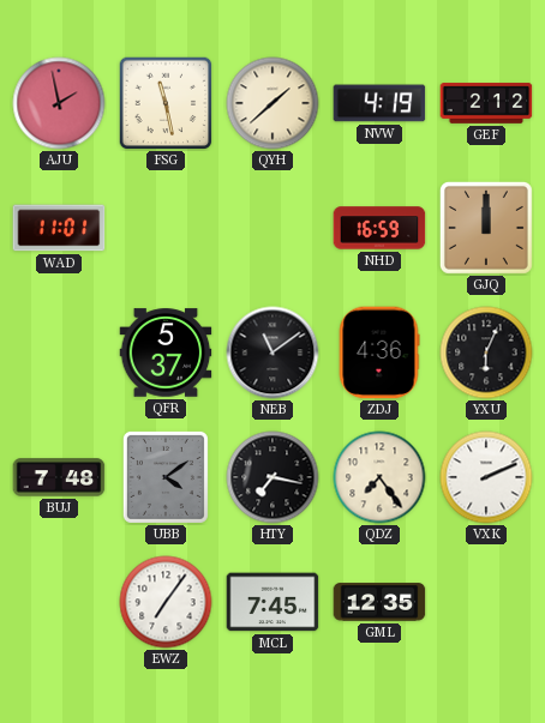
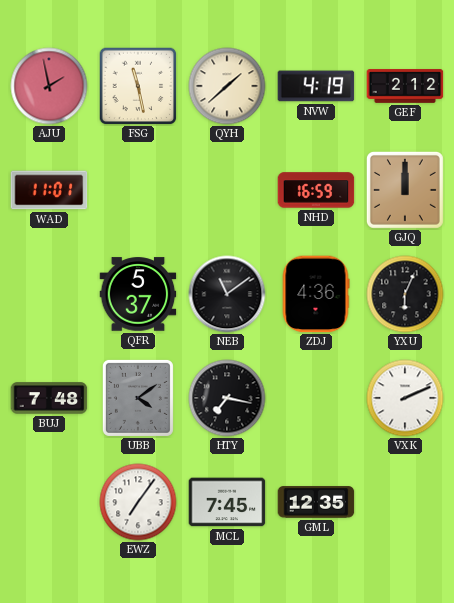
QDZ: 7:24 -> none (379, 477)
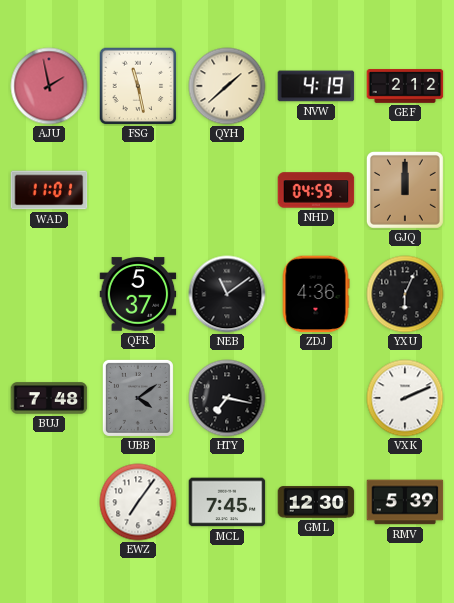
NHD: 16:59 -> 04:59 (316, 190)
GML: 12:35 -> 12:30 (316, 502)
RMV: none -> 5:39 (405, 502)
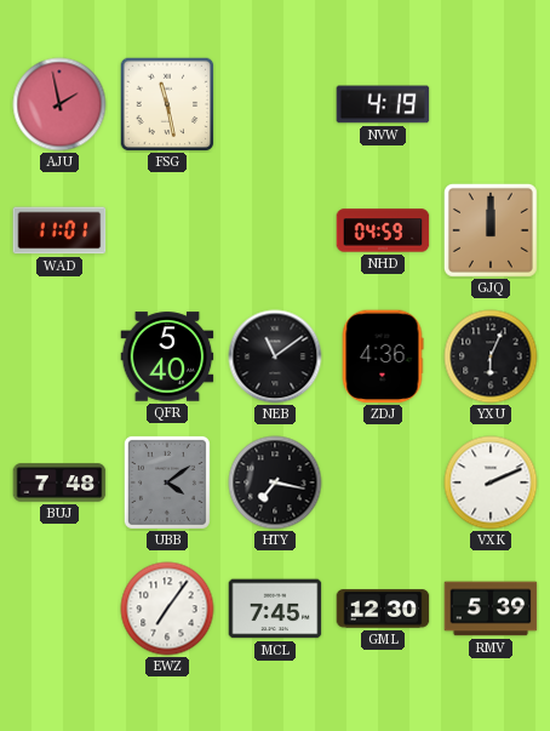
QYH: 1:38 -> none (227, 86)
GEF: 2:12 -> none (405, 86)
QFR: 5:37 -> 5:40 (167, 356)
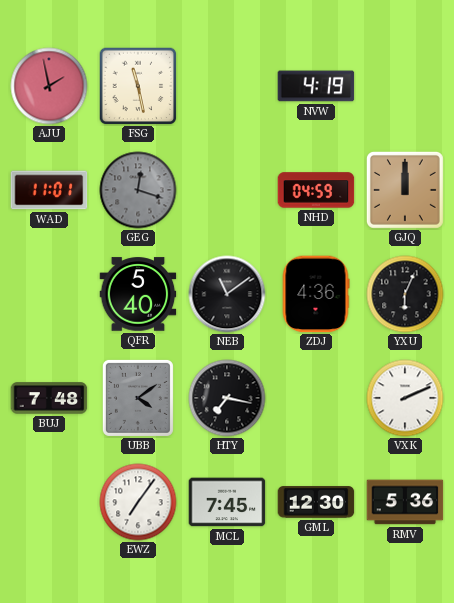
GEG: none -> 12:18 (138, 190)
RMV: 5:39 -> 5:36 (405, 502)
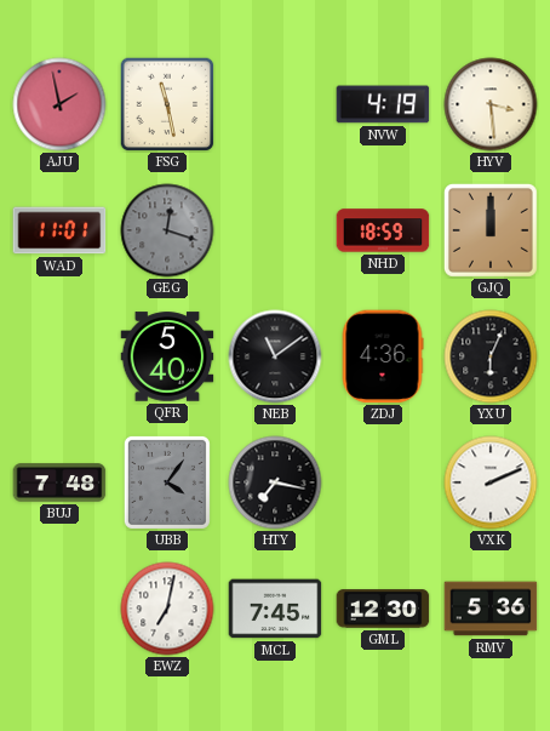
HYV: none -> 3:29 (491, 104)
NHD: 04:59 -> 18:59 (383, 230)
UBB: 4:09 -> 4:06 (167, 482)
EWZ: 7:06 -> 7:02 (167, 609)
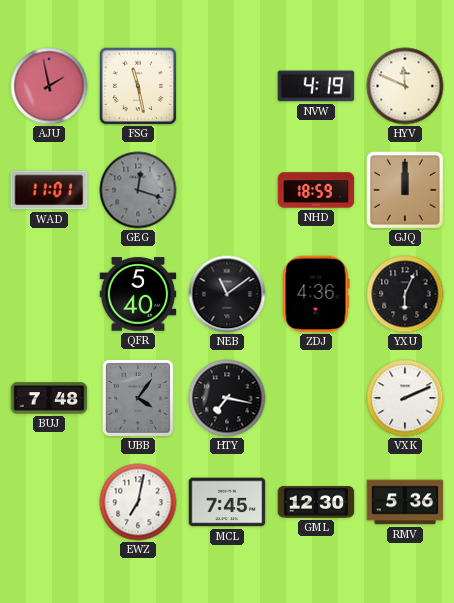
HYV: 3:29 -> 11:49 (405, 86)
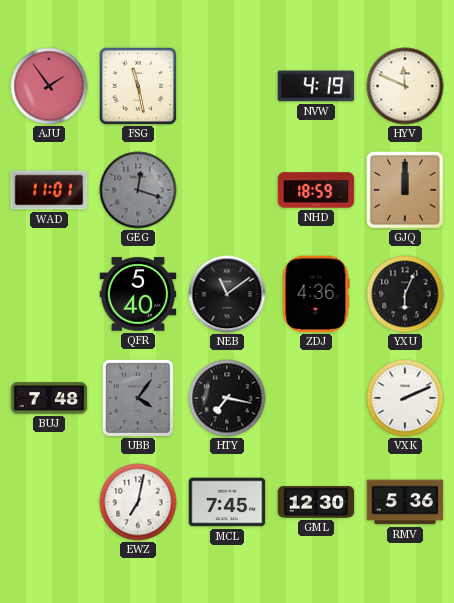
AJU: 1:58 -> 1:54 (49, 86)
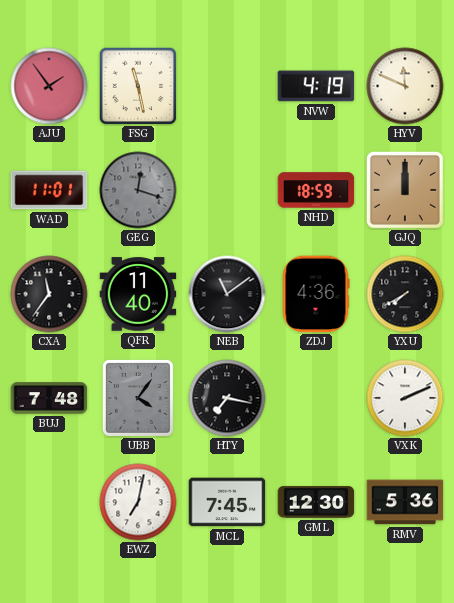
CXA: none -> 11:36 (49, 294)
QFR: 5:40 -> 11:40 (138, 294)
YXU: 6:04 -> 7:40 (405, 294)
